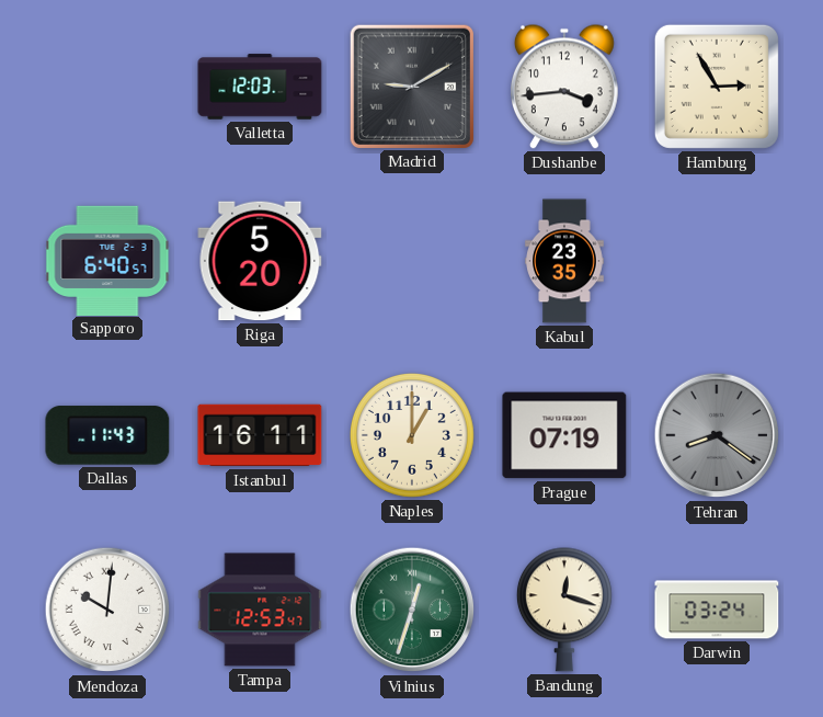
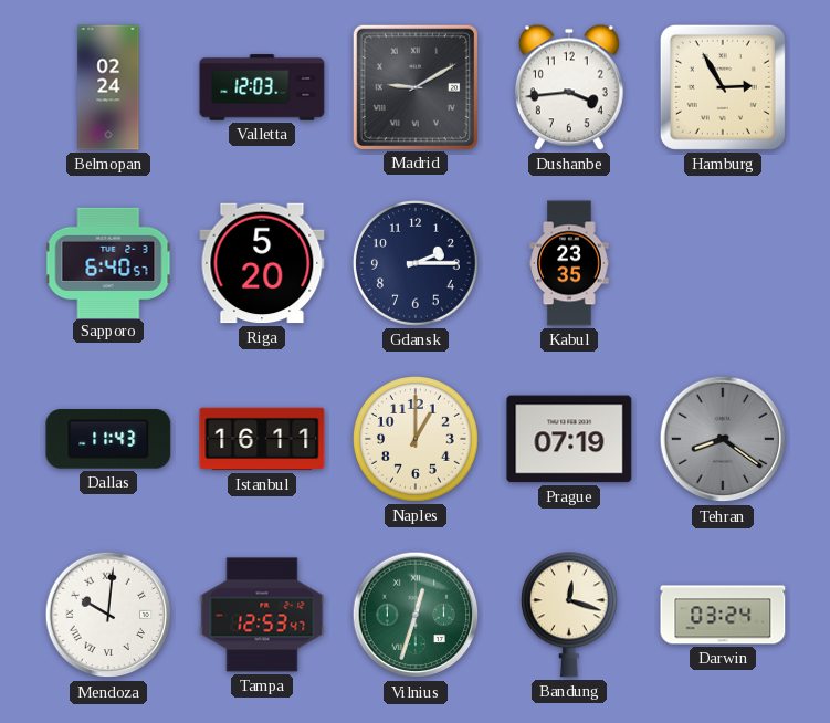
Belmopan: none -> 02:24 (108, 87)
Gdansk: none -> 2:15 (416, 263)
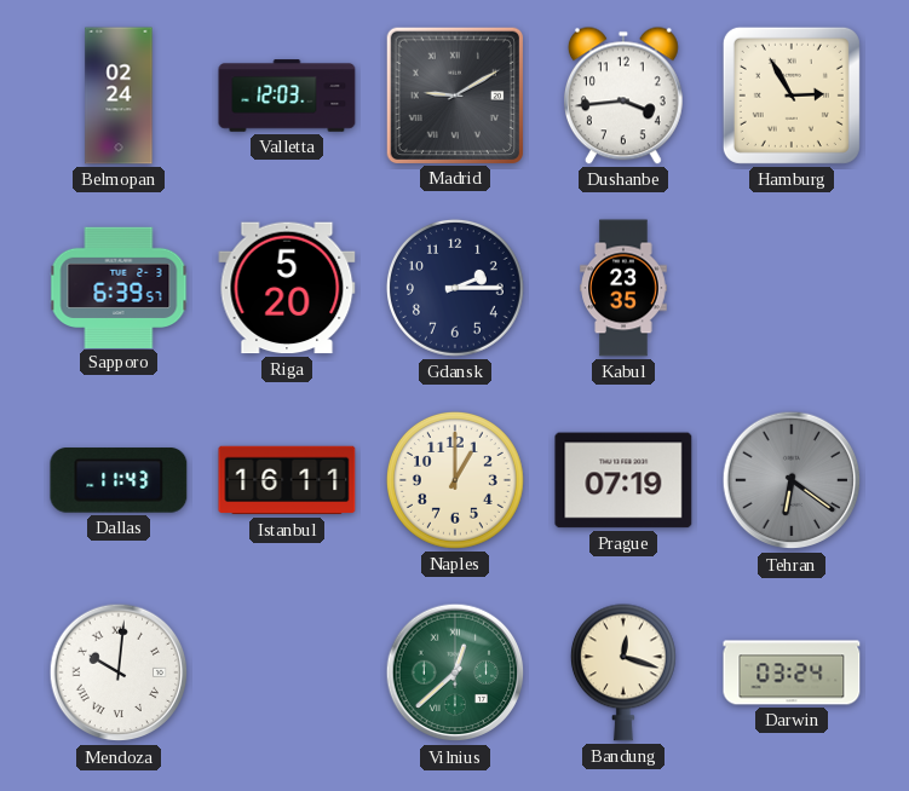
Sapporo: 6:40 -> 6:39 (119, 287)
Tehran: 8:21 -> 6:21 (792, 480)
Tampa: 12:53 -> none (262, 615)
Vilnius: 12:33 -> 12:38 (455, 672)
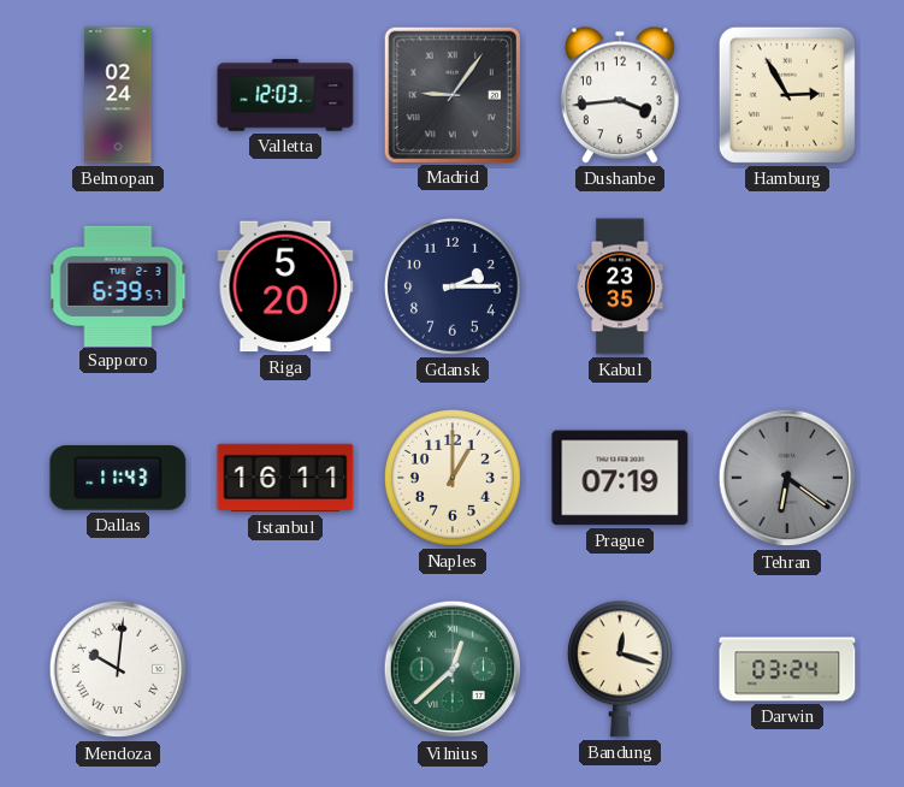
Madrid: 9:10 -> 9:06 (451, 94)
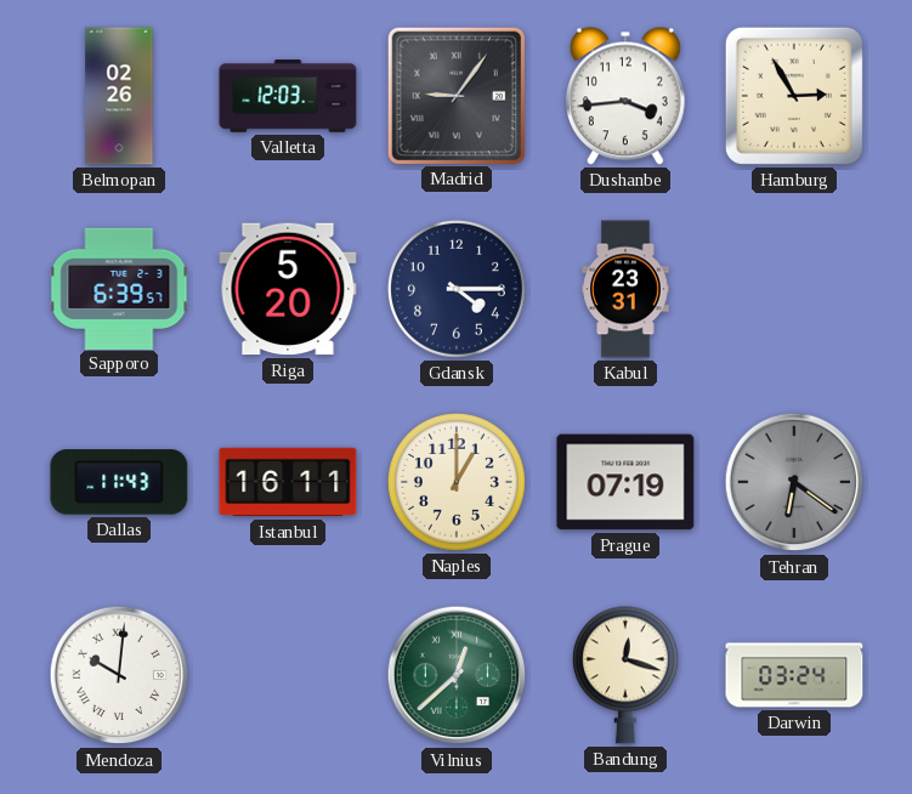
Belmopan: 02:24 -> 02:26 (119, 96)
Gdansk: 2:15 -> 4:15 (457, 289)
Kabul: 23:35 -> 23:31 (625, 289)
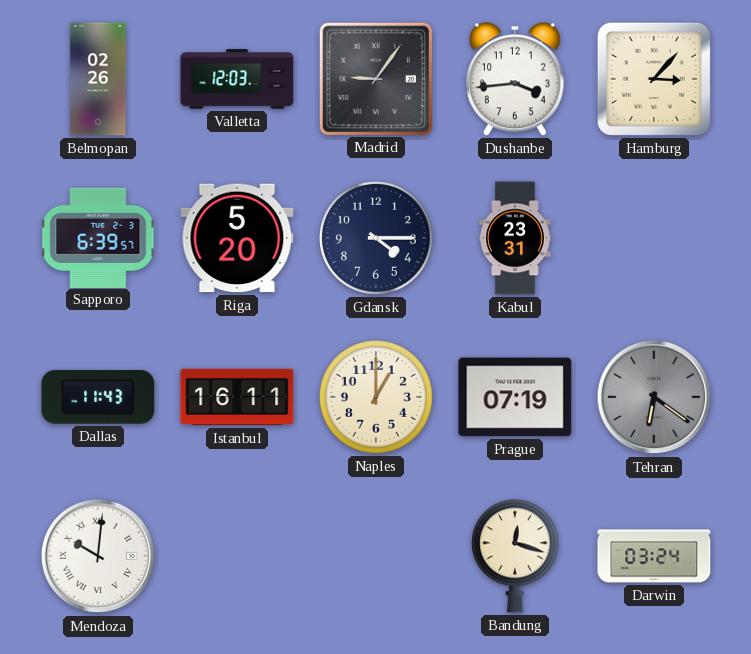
Hamburg: 2:55 -> 3:07 (654, 79)
Vilnius: 12:38 -> none (457, 675)
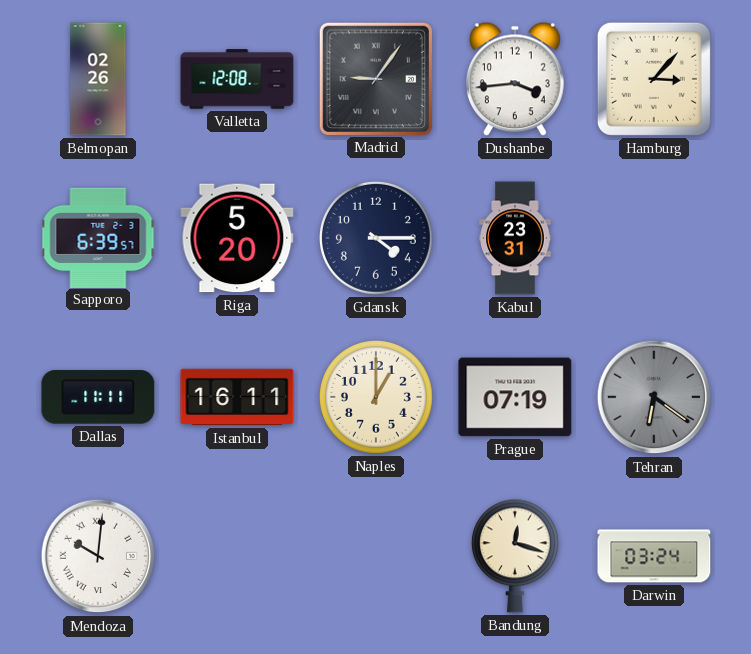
Valletta: 12:03 -> 12:08 (237, 79)
Dallas: 11:43 -> 11:11 (98, 397)
